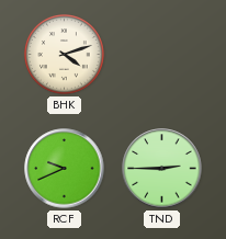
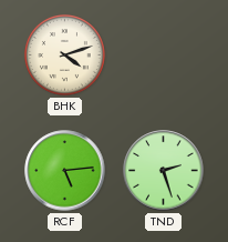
RCF: 9:41 -> 5:14 (65, 171)
TND: 2:45 -> 2:27 (164, 171)
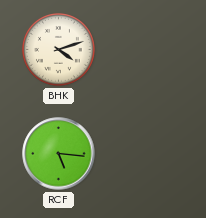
RCF: 5:14 -> 5:16 (59, 154)
TND: 2:27 -> none (164, 171)
